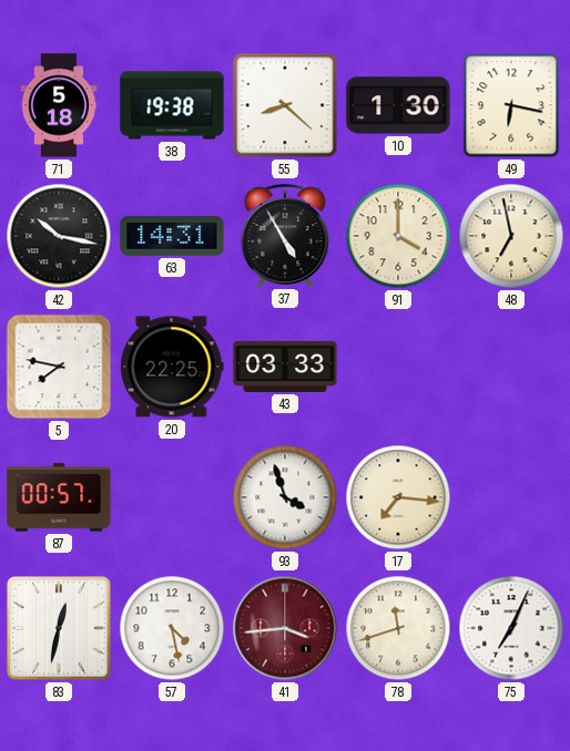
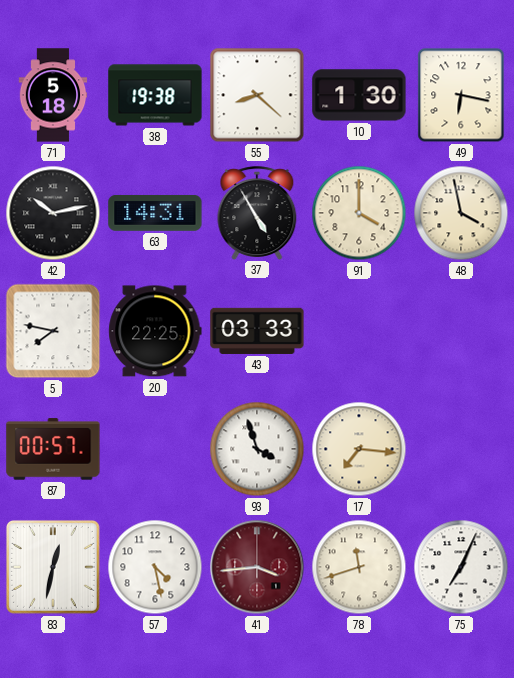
42: 10:17 -> 10:13 (53, 213)
48: 6:58 -> 3:58 (461, 213)
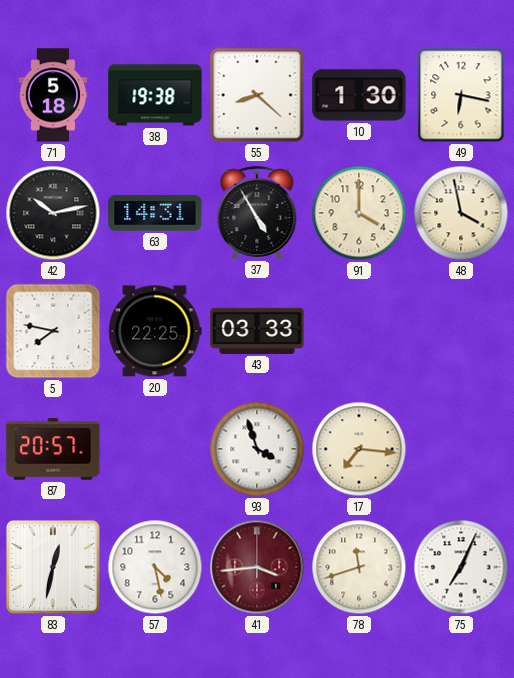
87: 00:57 -> 20:57 (53, 449)
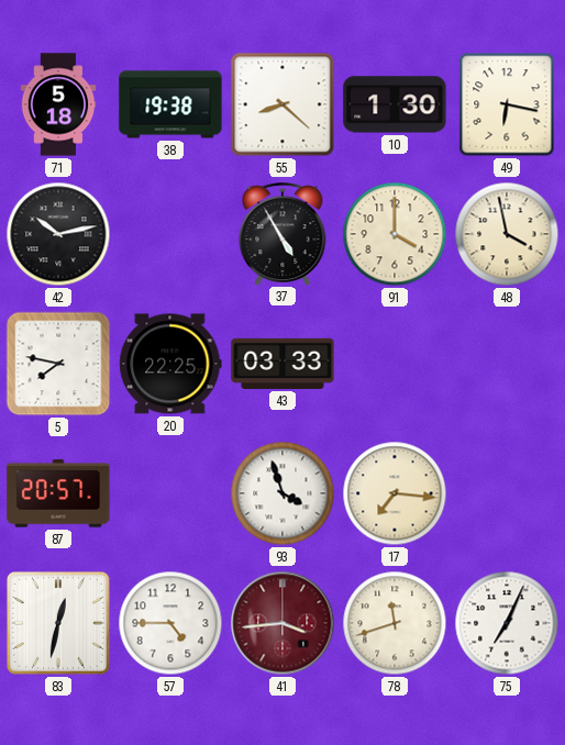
63: 14:31 -> none (155, 213)
57: 4:28 -> 4:45 (170, 623)
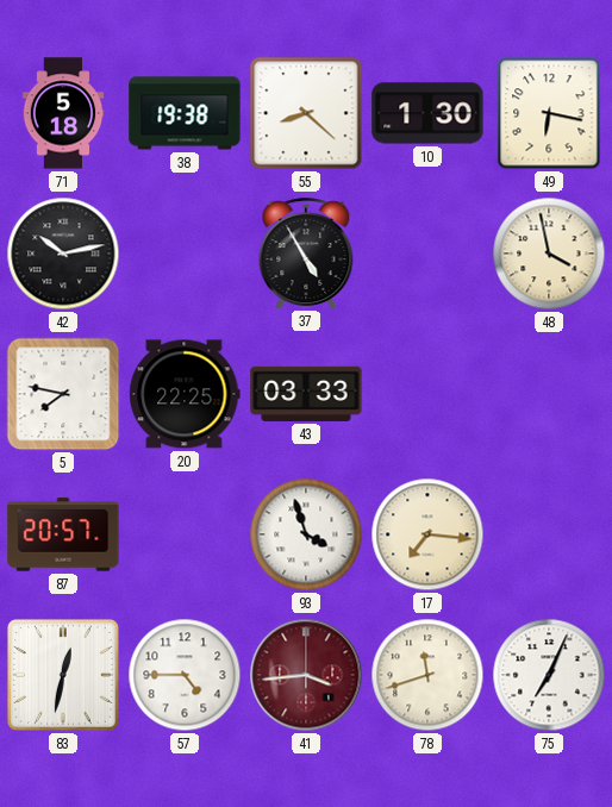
91: 4:00 -> none (395, 234)
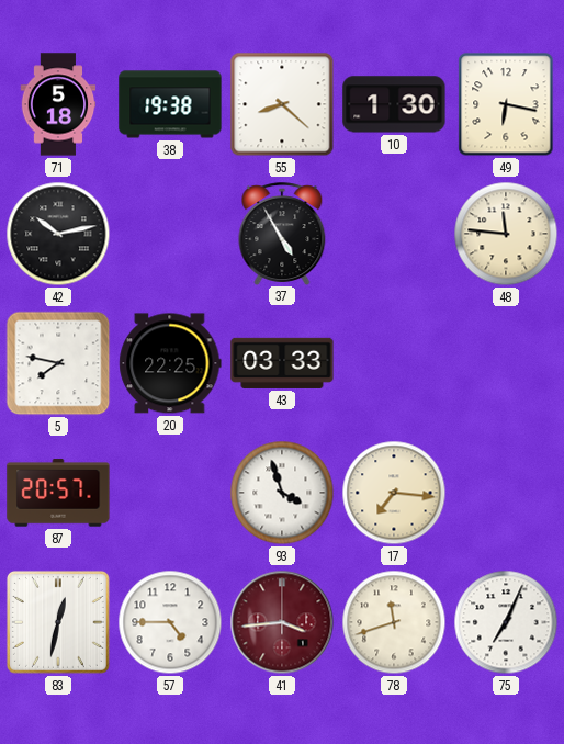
48: 3:58 -> 11:46 (506, 234)
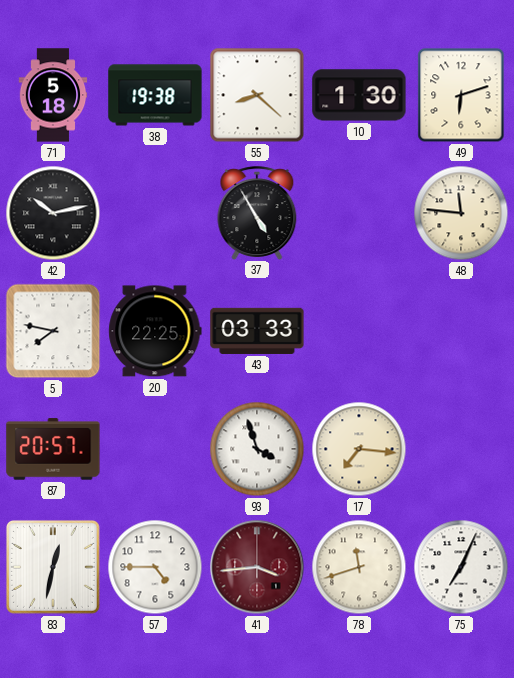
49: 6:17 -> 6:12 (461, 95)
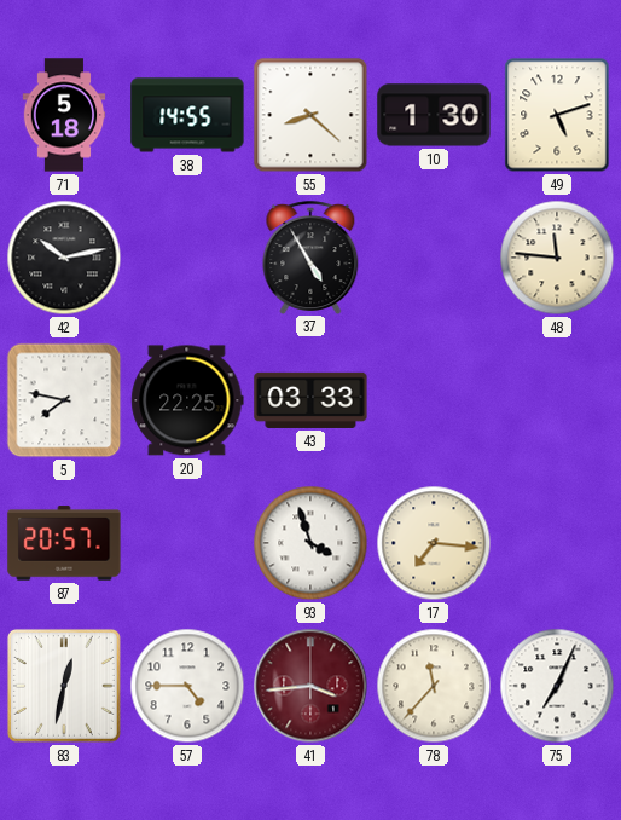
38: 19:38 -> 14:55 (187, 115)
49: 6:12 -> 5:12 (557, 115)
78: 11:42 -> 11:37 (434, 686)
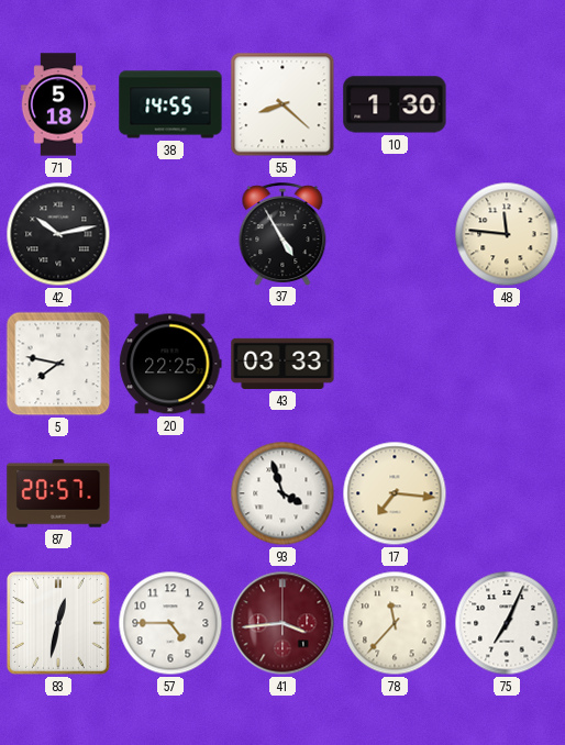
49: 5:12 -> none (557, 115)
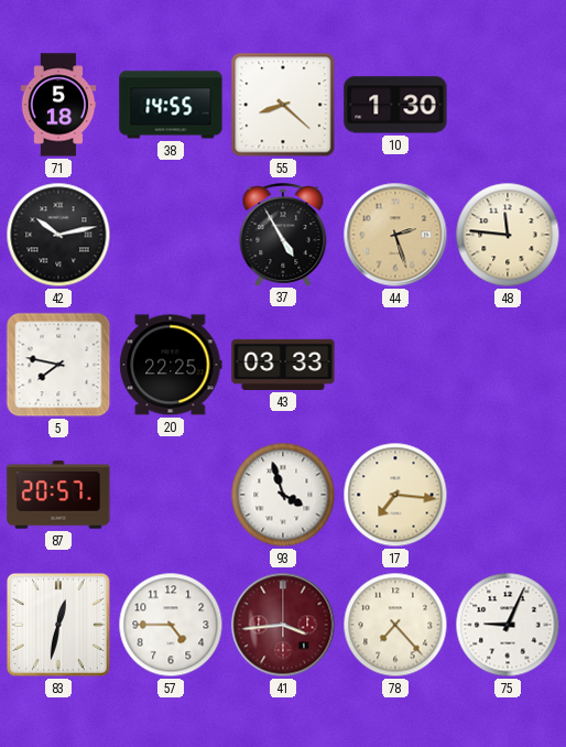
44: none -> 2:27 (395, 235)
78: 11:37 -> 7:23 (395, 625)
75: 7:04 -> 9:04 (508, 625)
